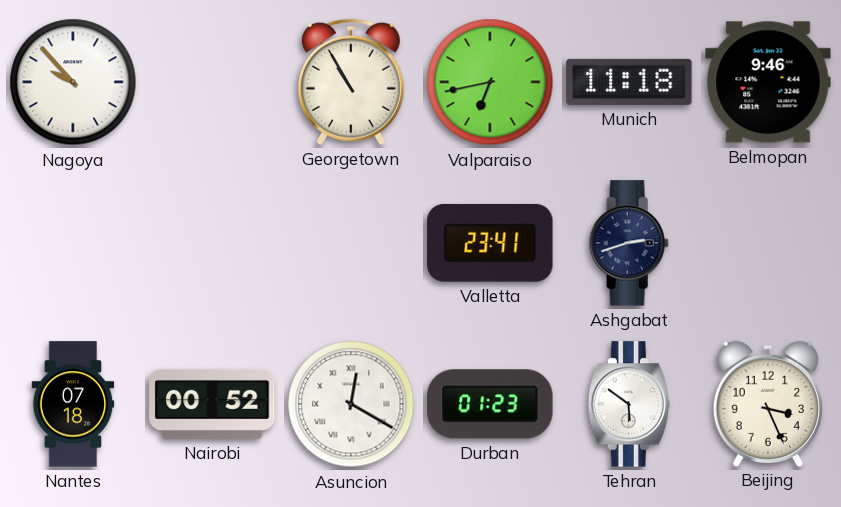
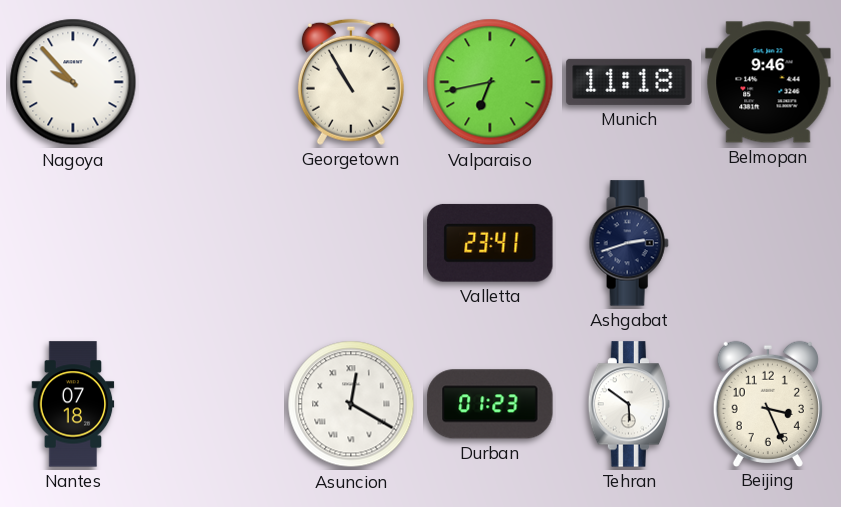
Nairobi: 00:52 -> none (212, 404)
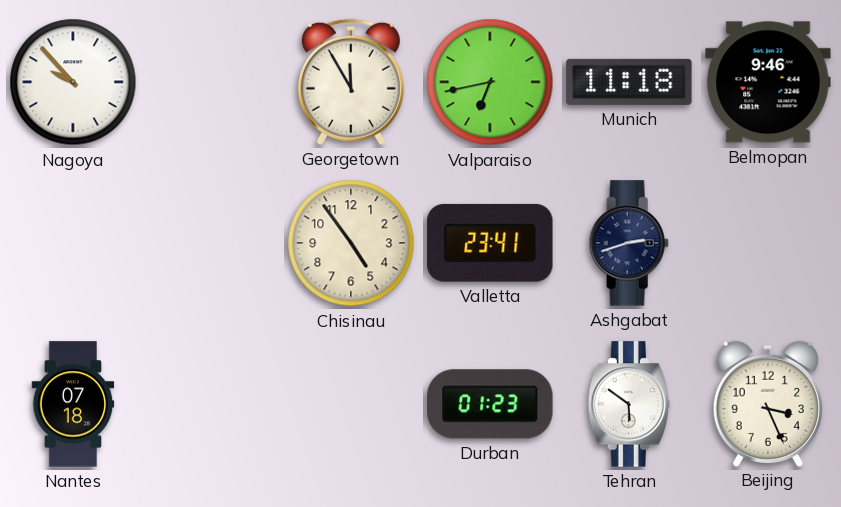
Georgetown: 10:55 -> 11:55 (351, 82)
Chisinau: none -> 4:54 (351, 243)
Asuncion: 12:20 -> none (351, 404)
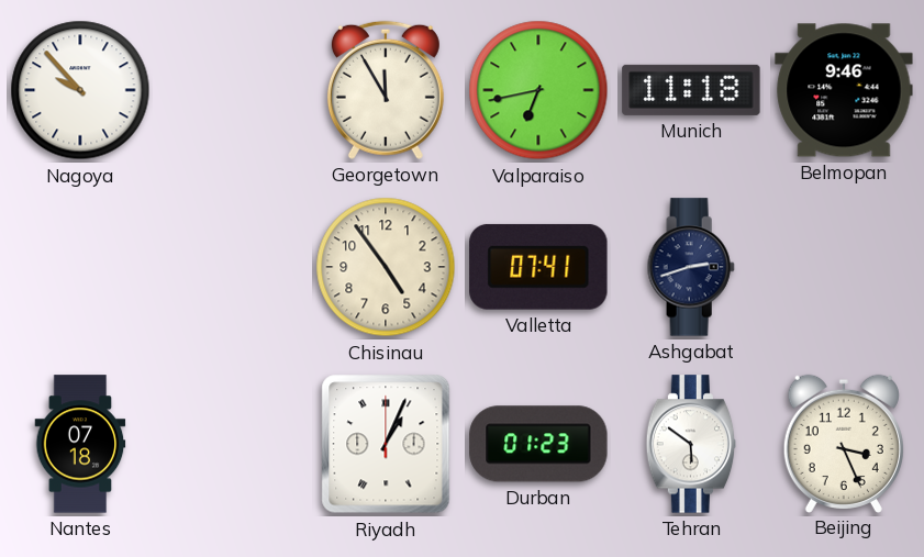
Valletta: 23:41 -> 07:41 (538, 267)
Riyadh: none -> 1:04 (386, 444)
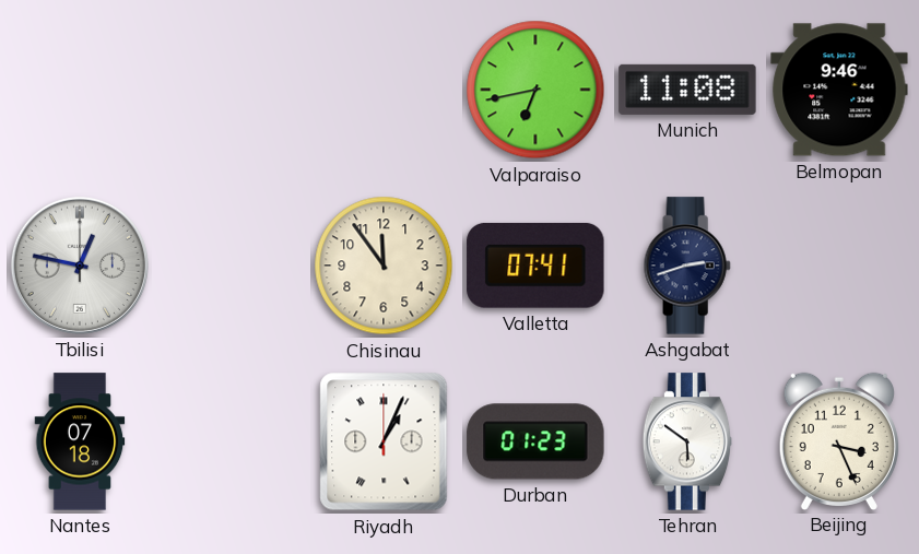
Nagoya: 9:53 -> none (80, 90)
Georgetown: 11:55 -> none (386, 90)
Munich: 11:18 -> 11:08 (687, 90)
Tbilisi: none -> 12:47 (80, 266)
Chisinau: 4:54 -> 11:54 (384, 266)
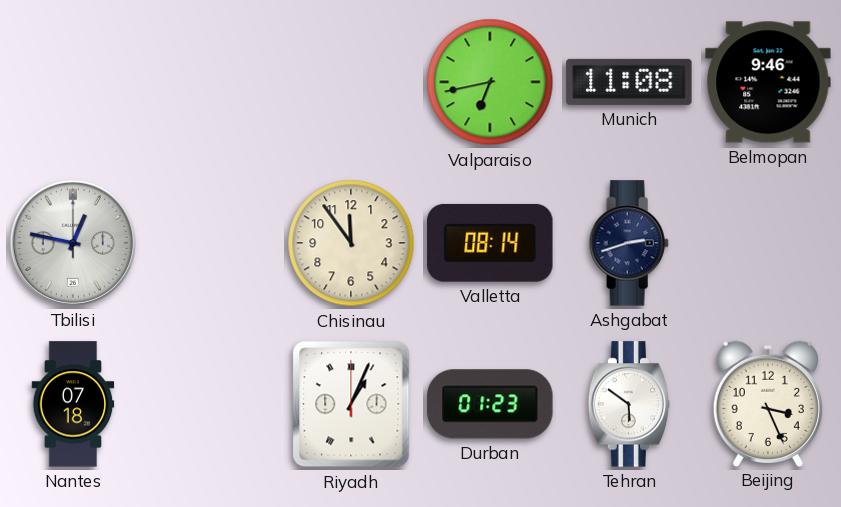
Valletta: 07:41 -> 08:14 (490, 243)
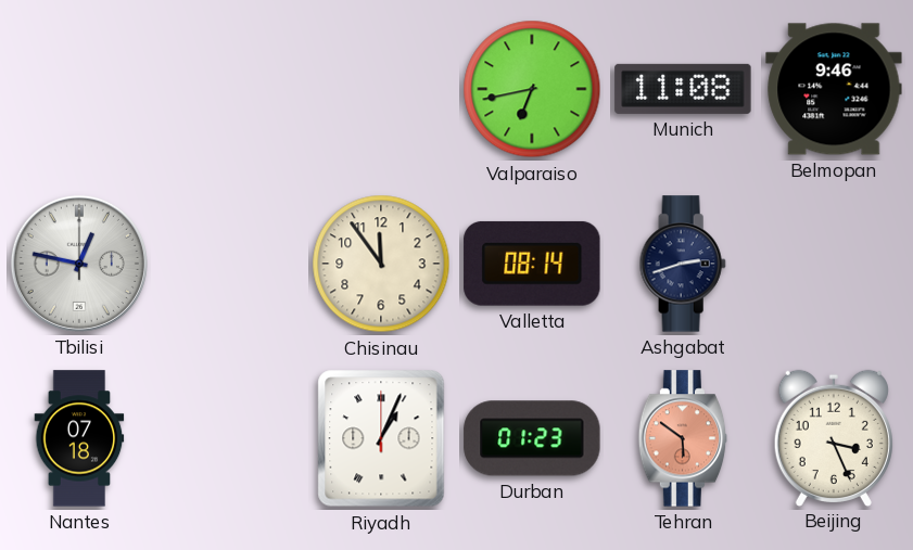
Tehran dial: white -> salmon (683, 438)
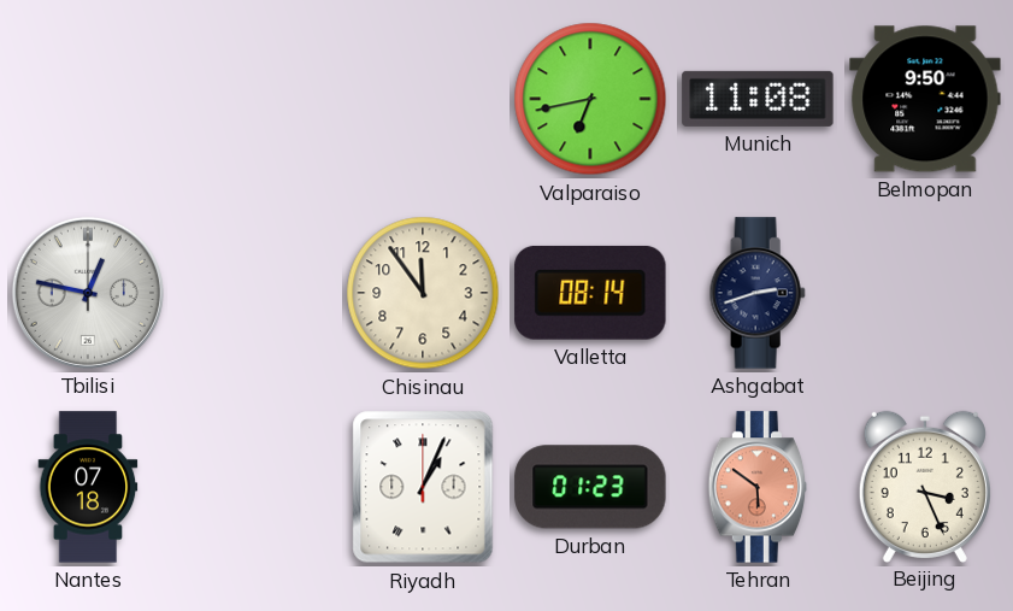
Belmopan: 9:46 -> 9:50 (925, 99)
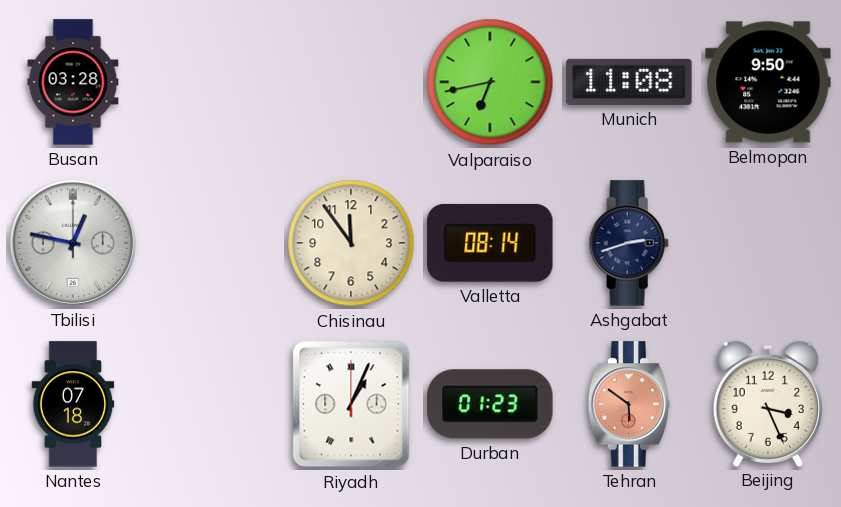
Busan: none -> 03:28 (73, 82)
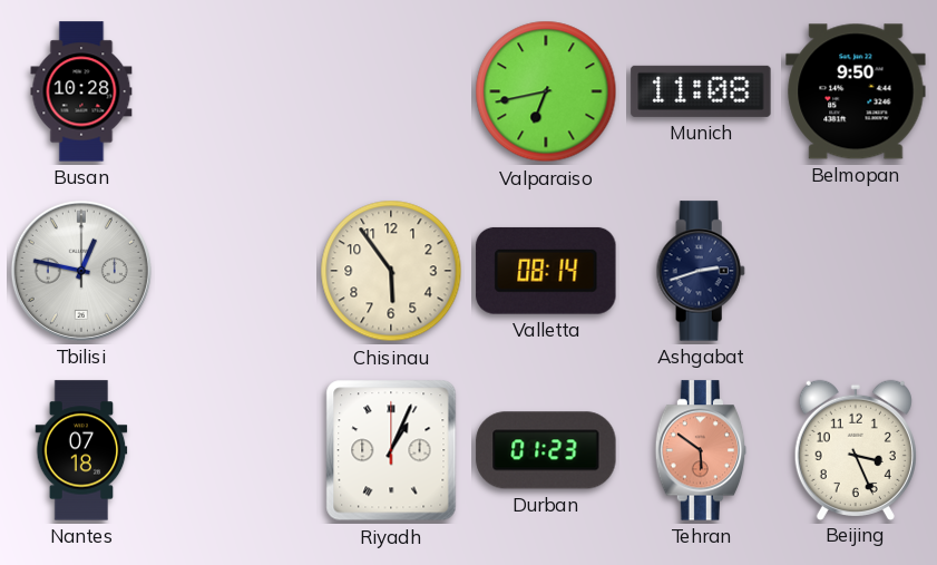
Busan: 03:28 -> 10:28 (81, 91)
Chisinau: 11:54 -> 5:54 (391, 271)
